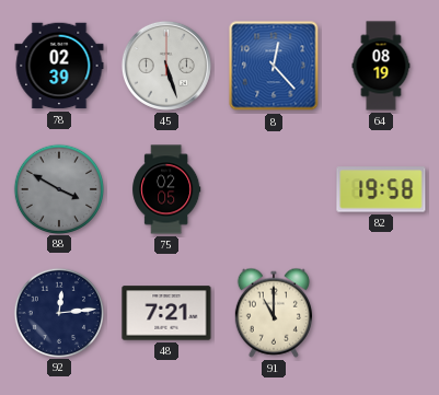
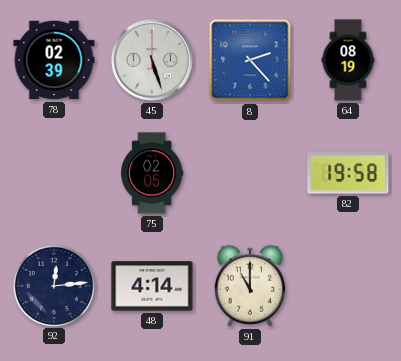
8: 12:23 -> 2:23 (250, 60)
88: 3:50 -> none (58, 188)
48: 7:21 -> 4:14 (152, 286)
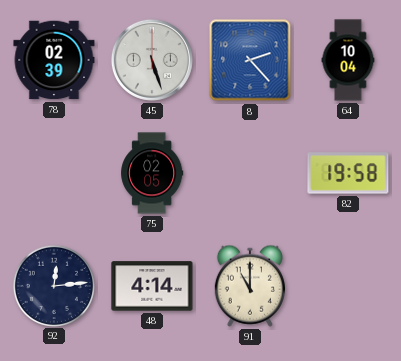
64: 08:19 -> 10:04 (348, 60)
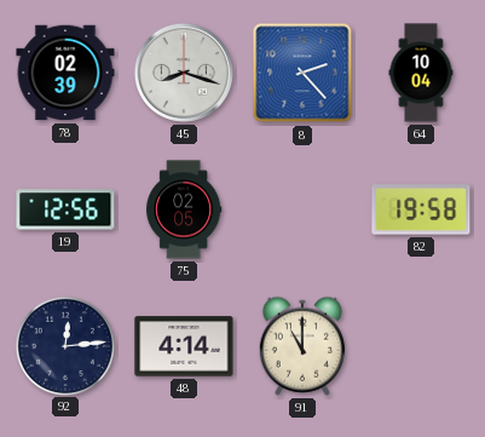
45: 5:27 -> 8:18 (184, 73)
19: none -> 12:56 (65, 209)
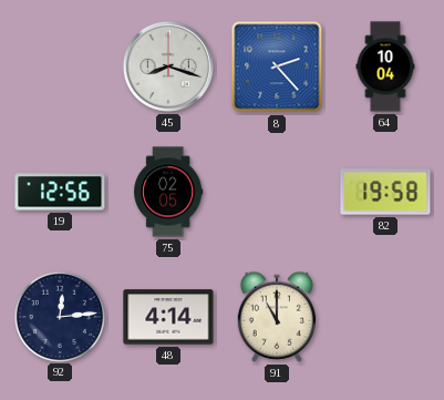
78: 02:39 -> none (65, 73)
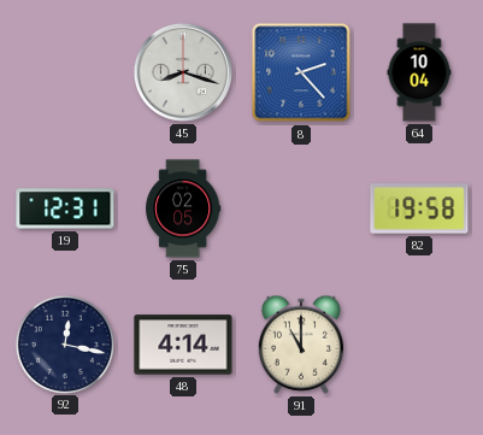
19: 12:56 -> 12:31 (65, 208)
92: 12:14 -> 12:17 (64, 343)
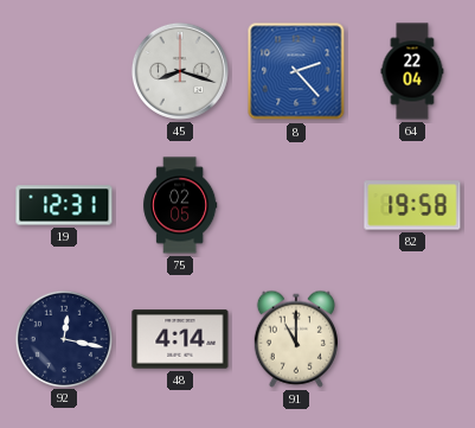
64: 10:04 -> 22:04 (412, 71)
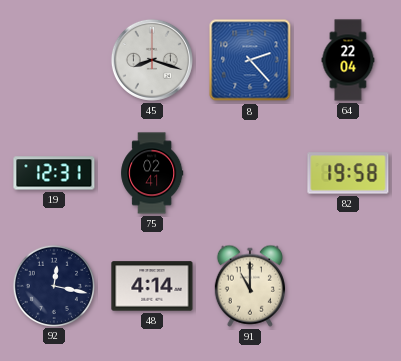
75: 02:05 -> 02:41 (152, 173)
